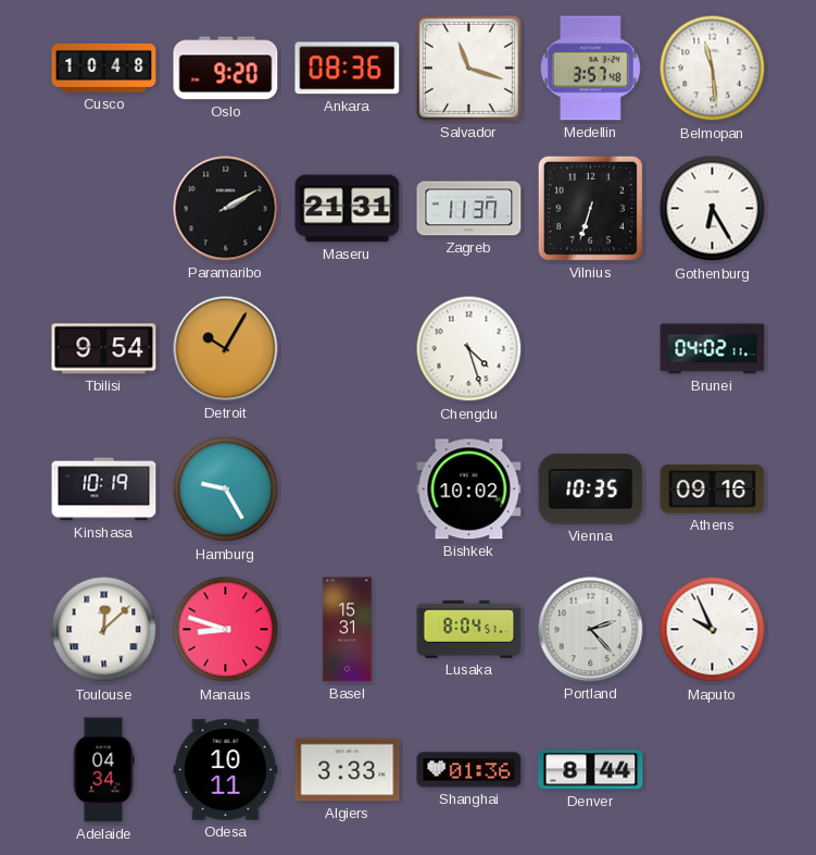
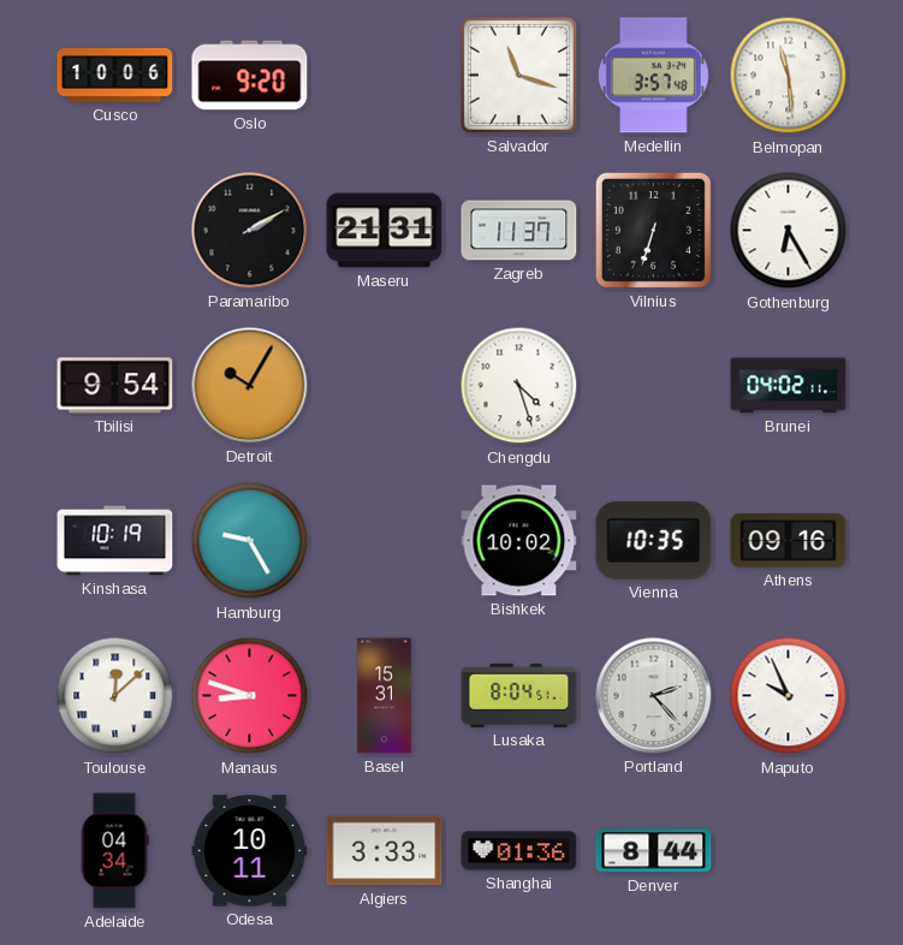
Cusco: 10:48 -> 10:06 (115, 75)
Ankara: 08:36 -> none (348, 69)
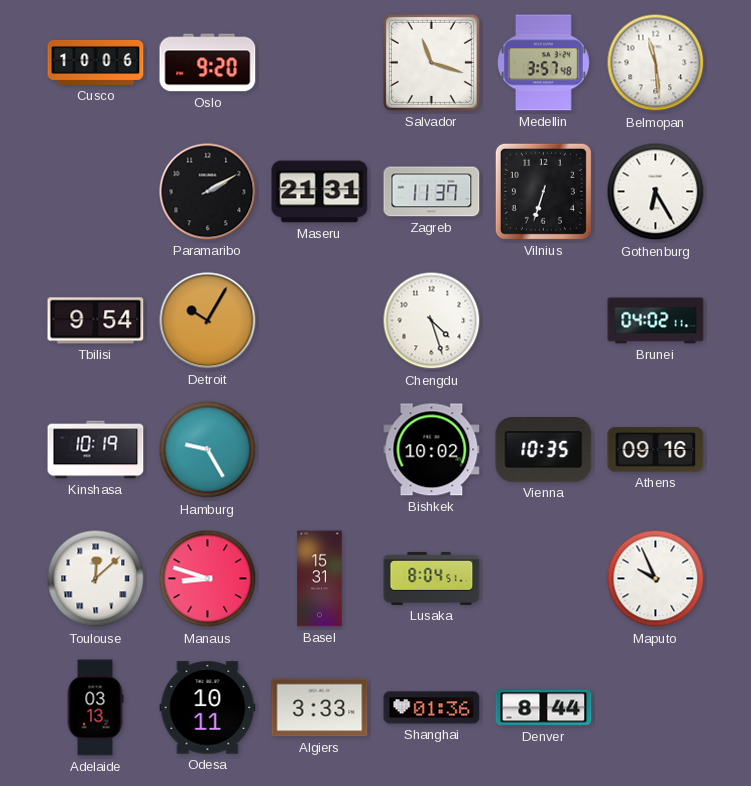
Portland: 2:23 -> none (654, 696)
Adelaide: 04:34 -> 03:13 (95, 708)
